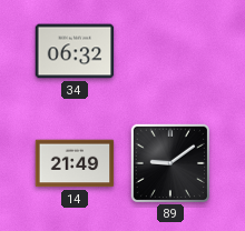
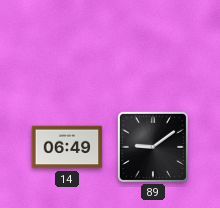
34: 06:32 -> none (75, 51)
14: 21:49 -> 06:49 (67, 147)
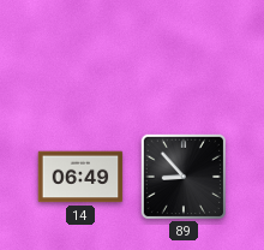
89: 9:09 -> 8:53 (182, 175)
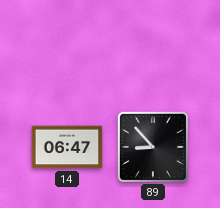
14: 06:49 -> 06:47 (67, 147)
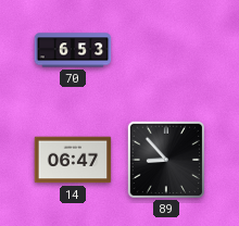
70: none -> 6:53 (73, 50)
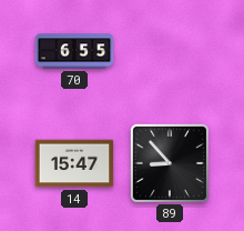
70: 6:53 -> 6:55 (74, 51)
14: 06:47 -> 15:47 (74, 163)
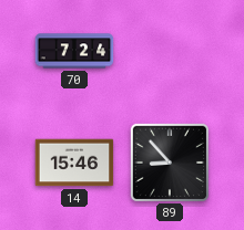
70: 6:55 -> 7:24 (74, 51)
14: 15:47 -> 15:46 (74, 163)
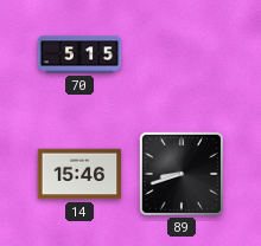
70: 7:24 -> 5:15 (79, 54)
89: 8:53 -> 8:42 (180, 173)
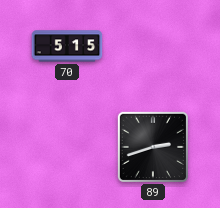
14: 15:46 -> none (79, 174)
89: 8:42 -> 2:42 (152, 146)
